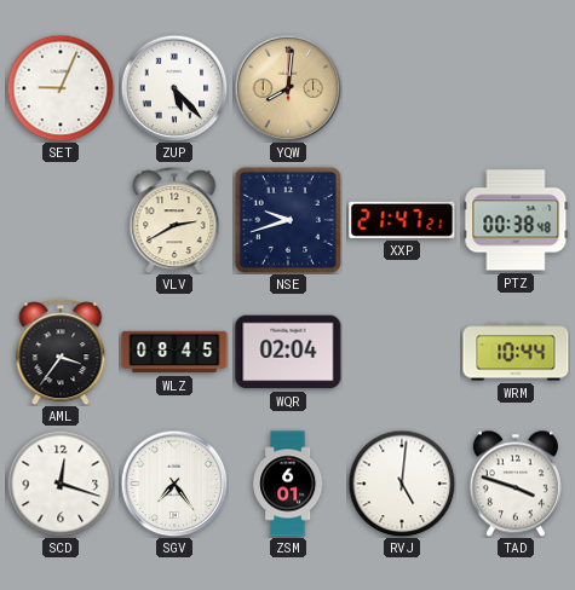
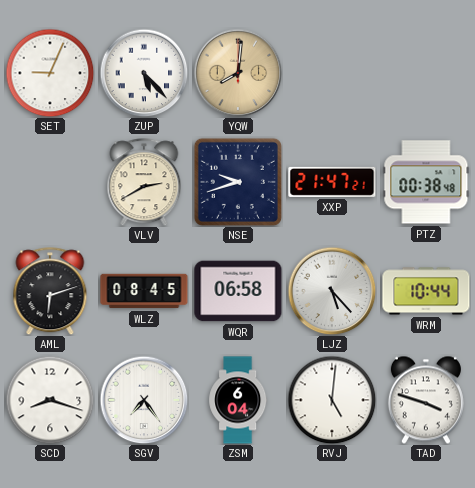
AML: 3:36 -> 6:12 (50, 291)
WQR: 02:04 -> 06:58 (238, 291)
LJZ: none -> 5:23 (332, 291)
SCD: 12:18 -> 8:18 (50, 400)
ZSM: 6:01 -> 6:04 (238, 400)
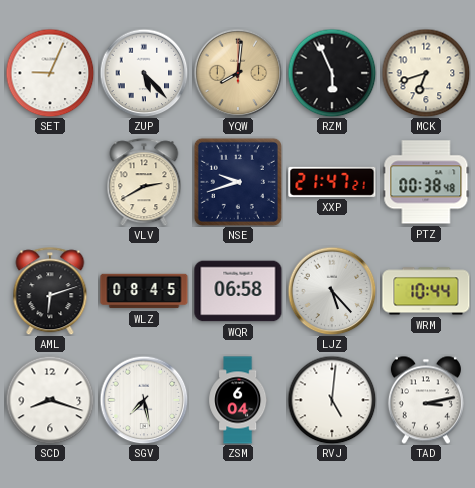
RZM: none -> 5:56 (332, 73)
MCK: none -> 6:42 (426, 73)
SGV: 7:24 -> 7:28 (144, 400)
TAD: 3:48 -> 3:13 (426, 400)
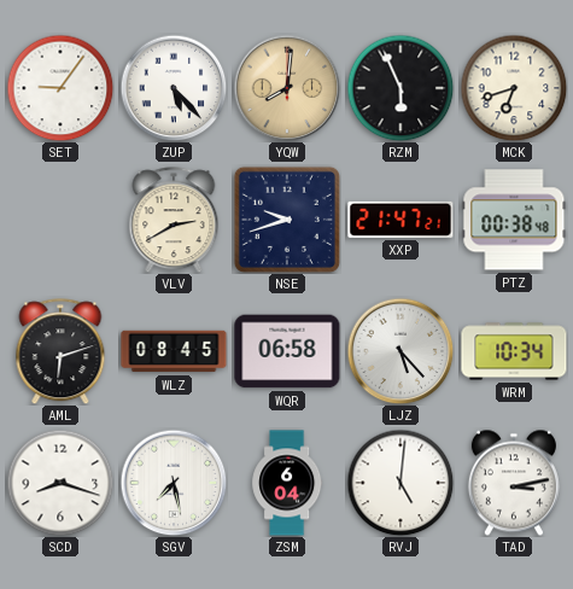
SET: 9:04 -> 9:06 (60, 88)
WRM: 10:44 -> 10:34 (514, 351)
